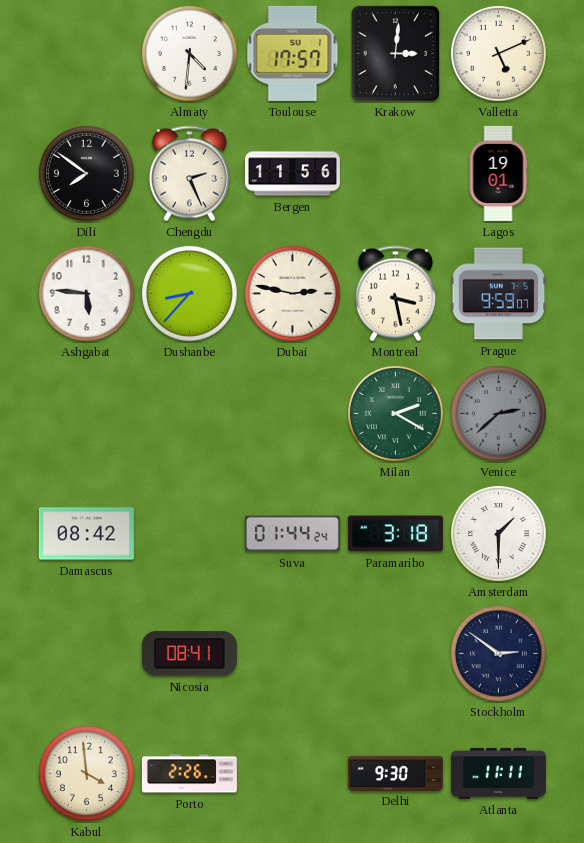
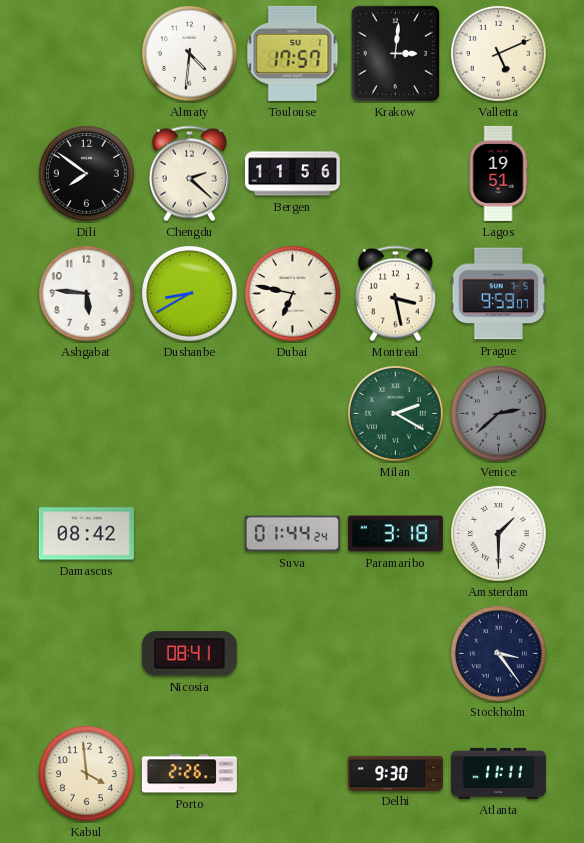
Chengdu: 2:26 -> 2:22 (189, 174)
Lagos: 19:01 -> 19:51 (498, 173)
Dushanbe: 8:37 -> 8:40 (189, 293)
Dubai: 2:47 -> 6:47 (292, 293)
Stockholm: 2:51 -> 3:24 (498, 653)
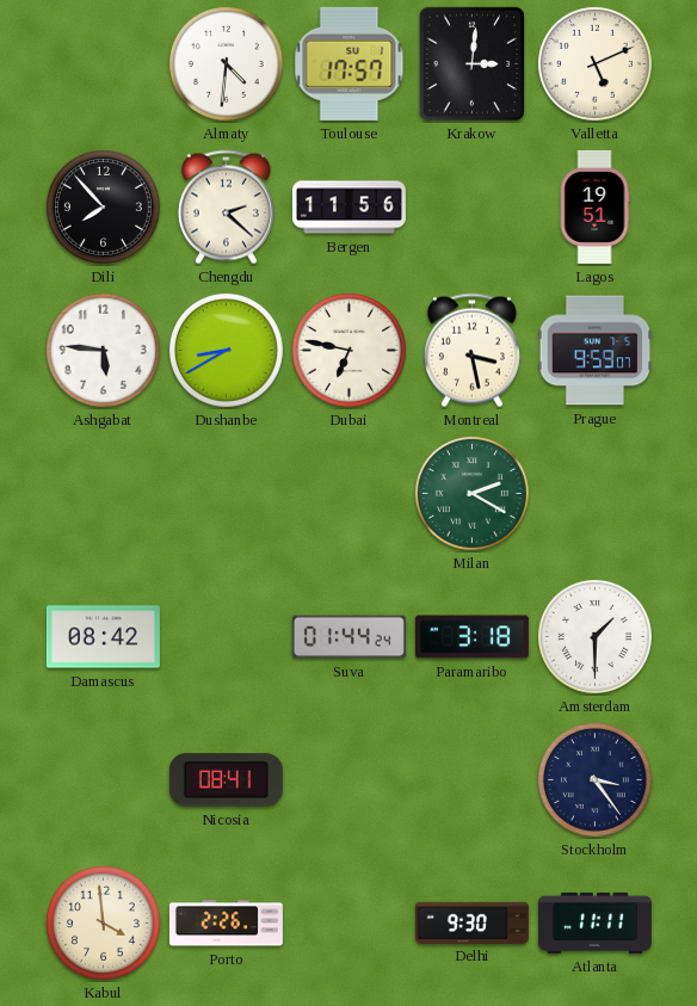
Dili: 7:51 -> 7:53 (103, 206)
Venice: 2:38 -> none (498, 413)
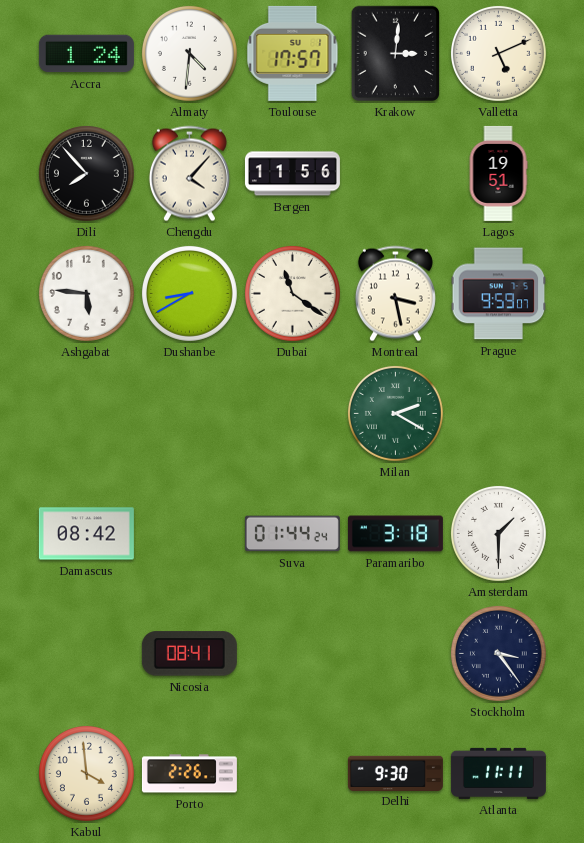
Accra: none -> 1:24 (86, 54)
Chengdu: 2:22 -> 4:07 (189, 174)
Dubai: 6:47 -> 11:21 (292, 293)
